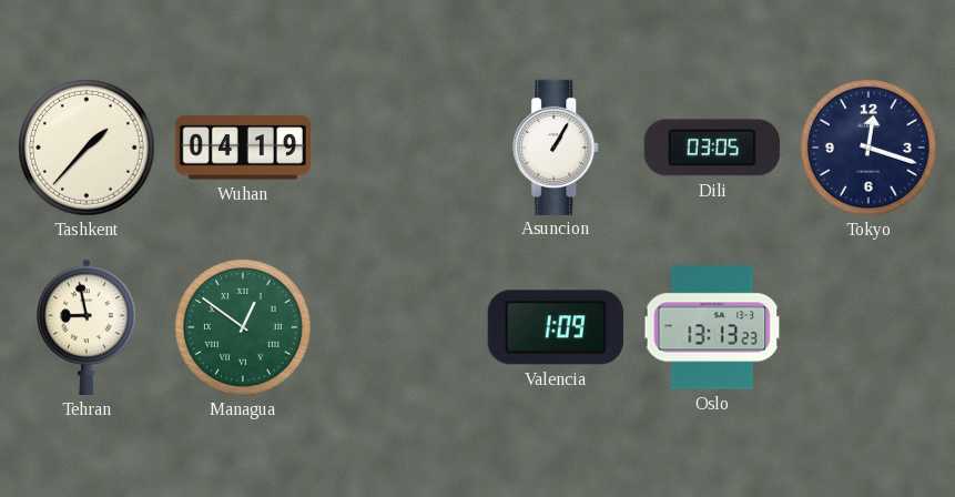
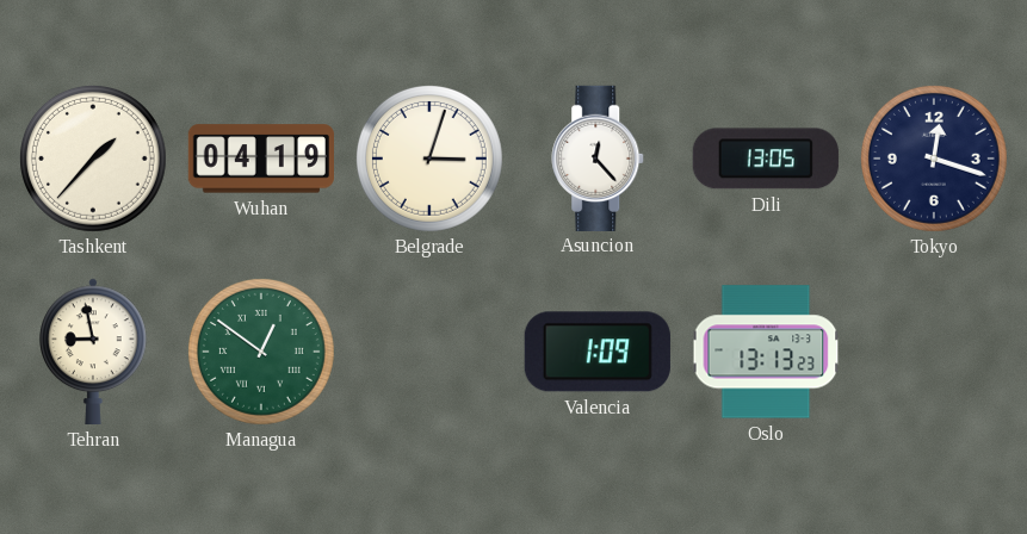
Belgrade: none -> 3:03 (429, 159)
Asuncion: 1:05 -> 12:23 (599, 157)
Dili: 03:05 -> 13:05 (766, 159)
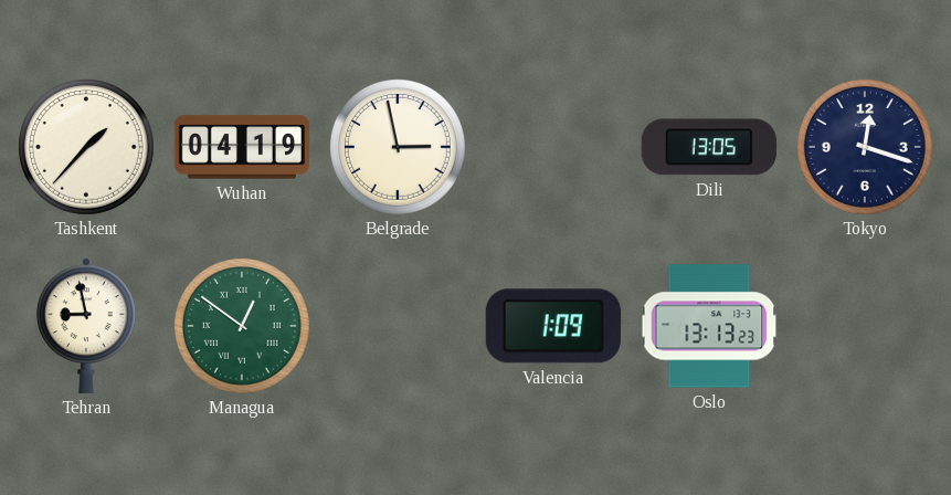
Belgrade: 3:03 -> 2:58 (398, 147)
Asuncion: 12:23 -> none (599, 157)
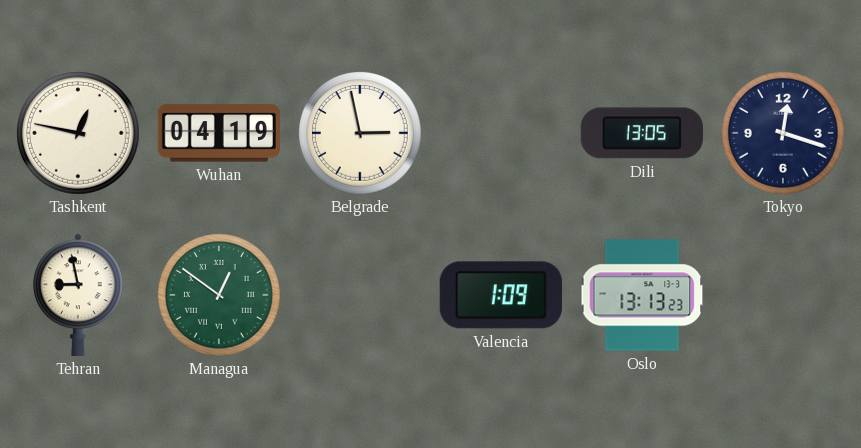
Tashkent: 1:37 -> 12:47 (78, 133)
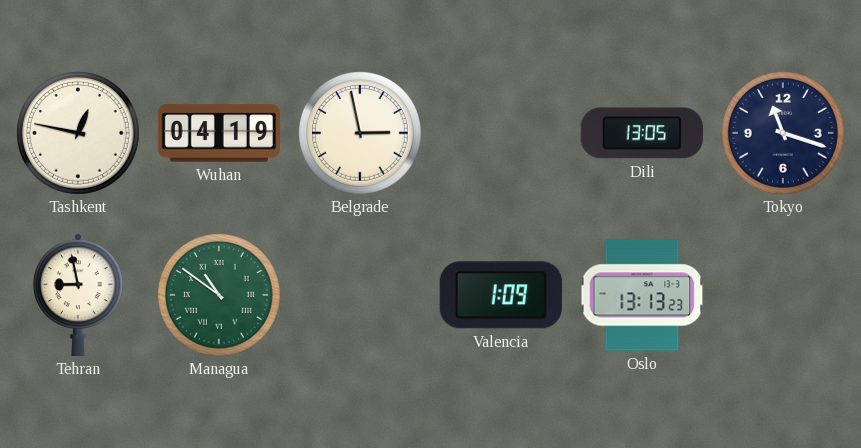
Tokyo: 12:18 -> 11:18 (783, 133)
Managua: 12:51 -> 10:51 (219, 295)
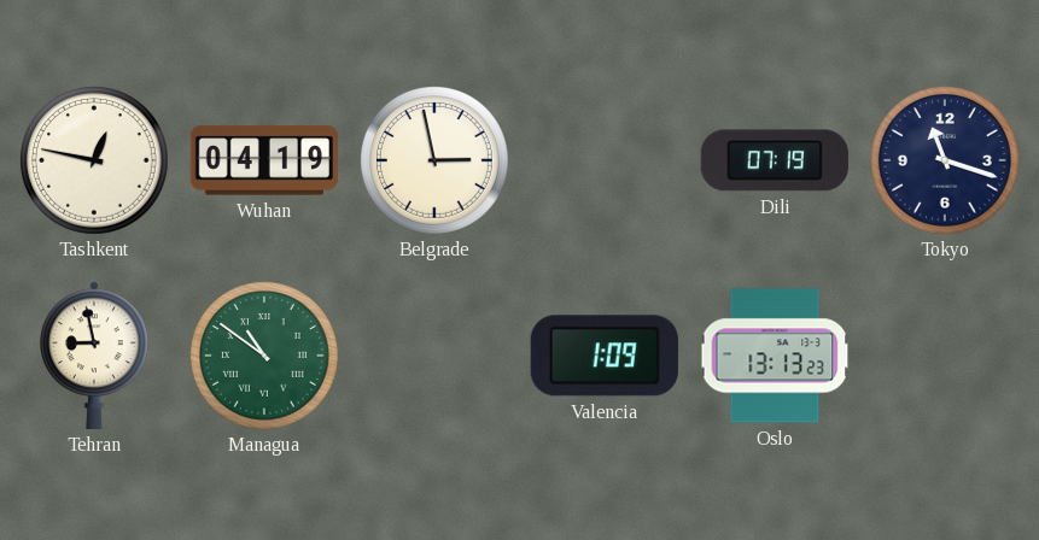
Dili: 13:05 -> 07:19 (775, 160)
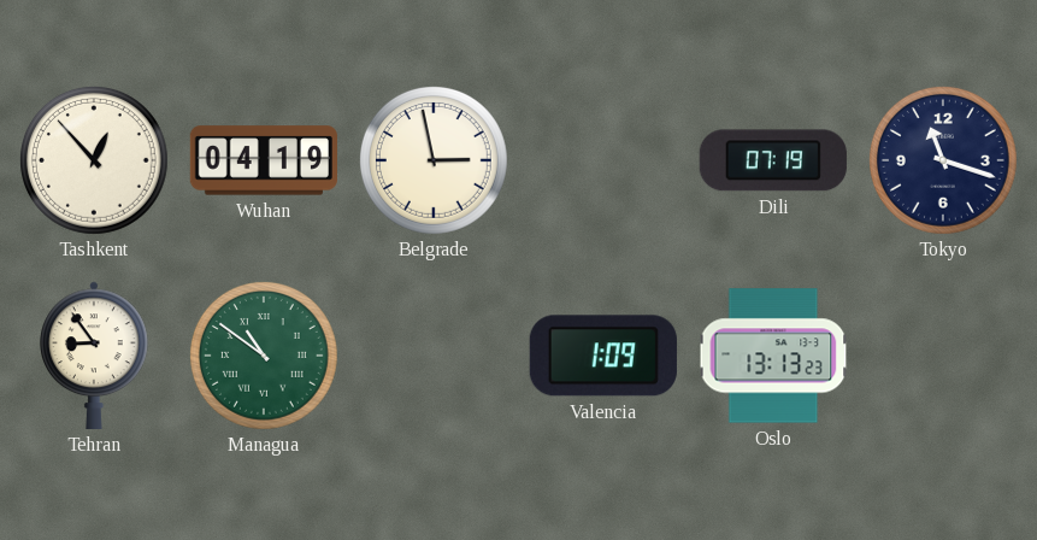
Tashkent: 12:47 -> 12:53 (94, 160)
Tehran: 8:58 -> 8:54 (95, 356)
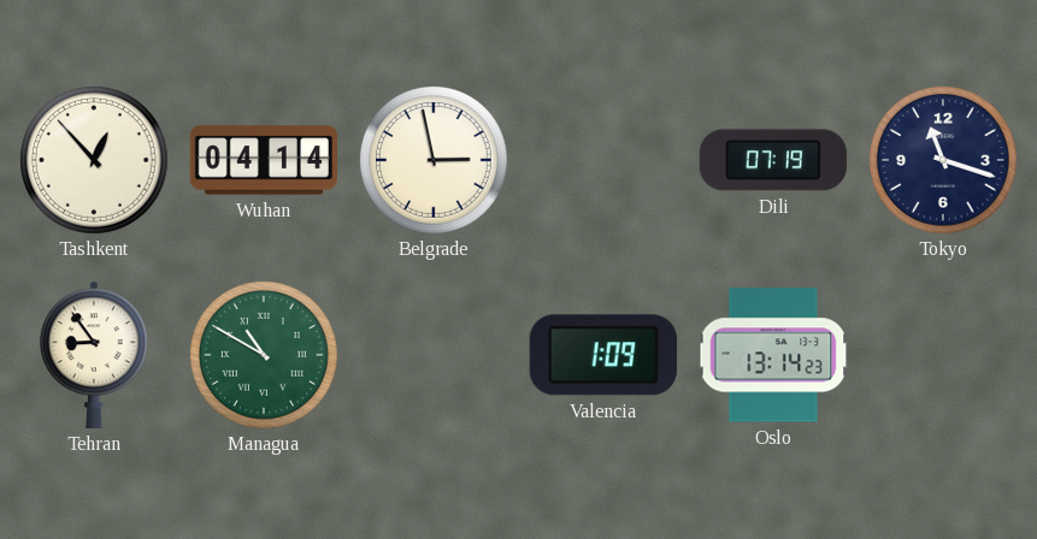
Wuhan: 04:19 -> 04:14 (263, 160)
Managua: 10:51 -> 10:50 (264, 355)
Oslo: 13:13 -> 13:14 (773, 355)
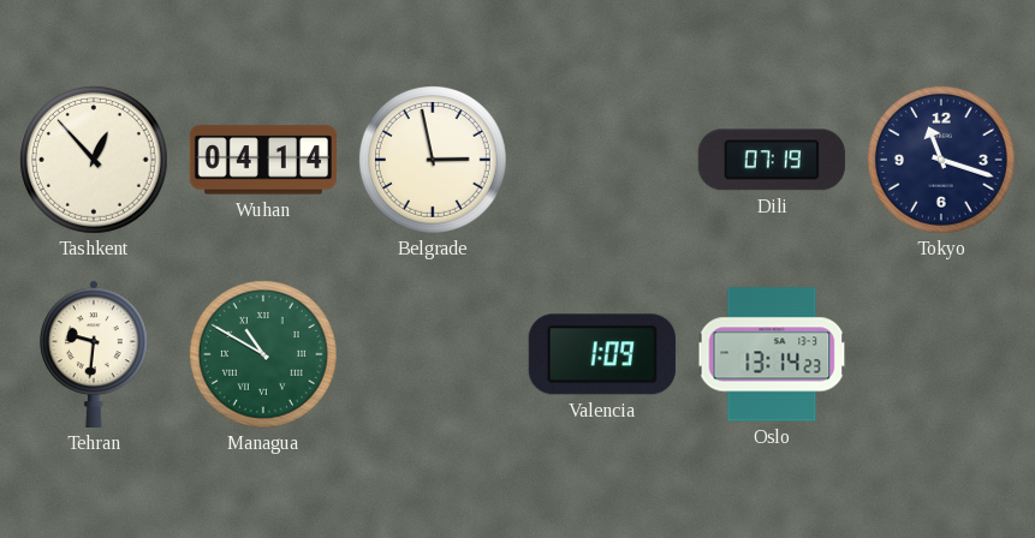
Tehran: 8:54 -> 9:31 (95, 354)
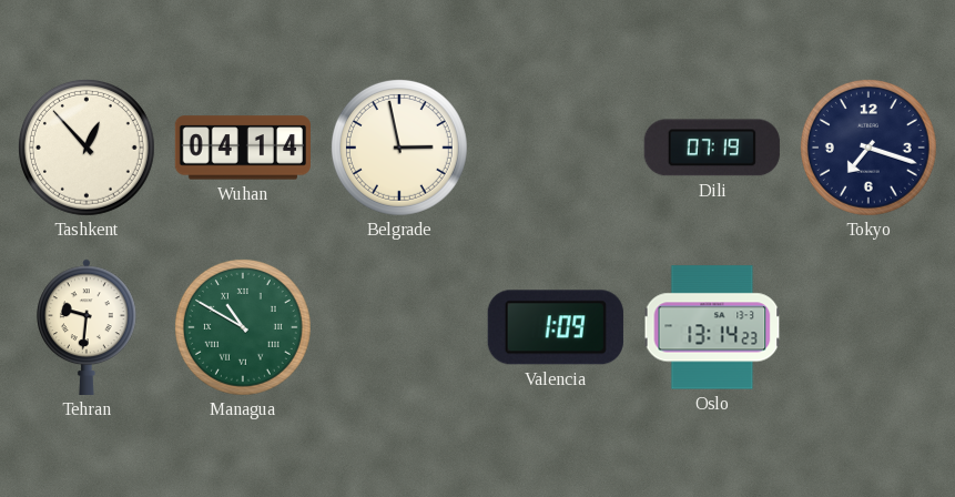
Tokyo: 11:18 -> 7:18 (868, 148)
